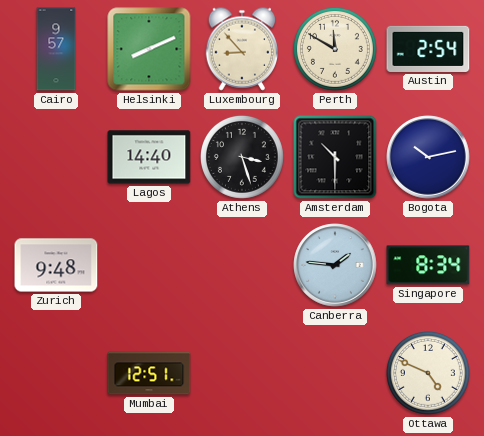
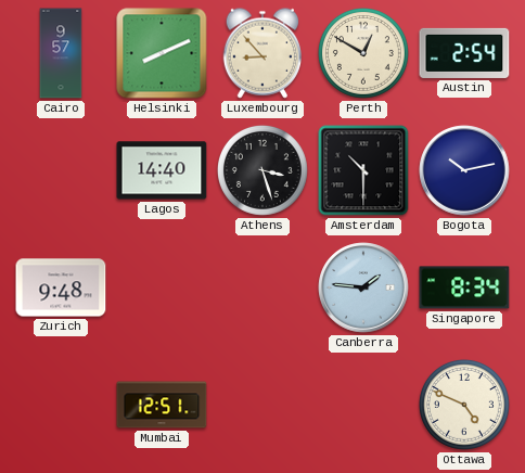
Perth: 11:50 -> 12:50 (363, 53)
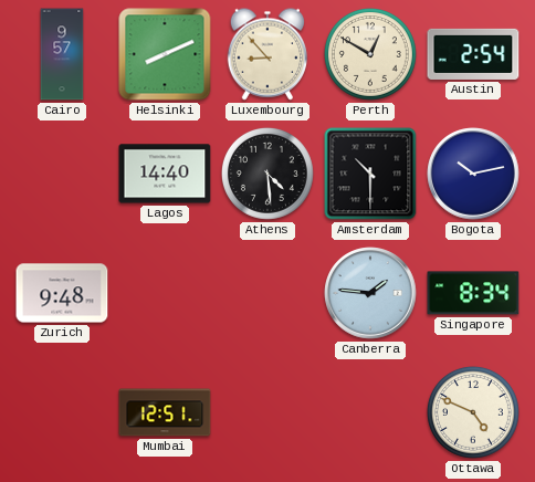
Athens: 3:27 -> 4:29 (267, 174)
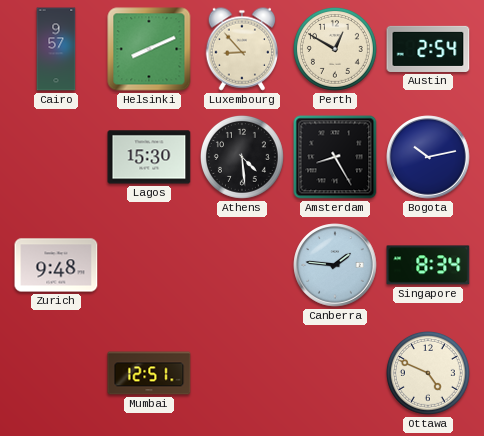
Lagos: 14:40 -> 15:30 (149, 157)
Amsterdam: 10:30 -> 8:25 (335, 157)
